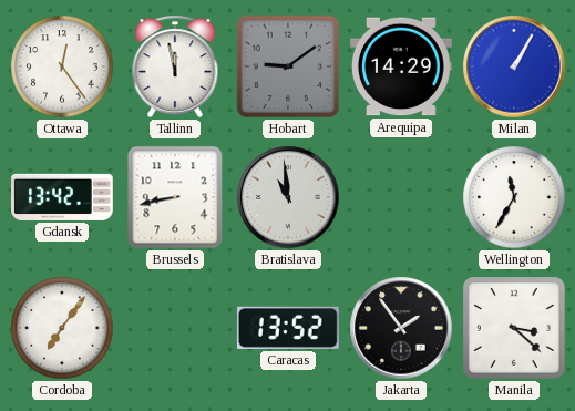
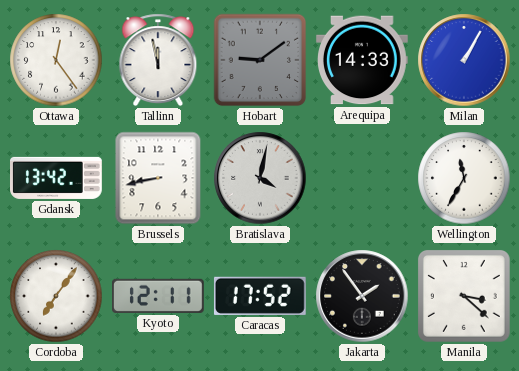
Arequipa: 14:29 -> 14:33 (363, 60)
Bratislava: 10:59 -> 4:02 (260, 178)
Kyoto: none -> 12:11 (159, 296)
Caracas: 13:52 -> 17:52 (260, 296)
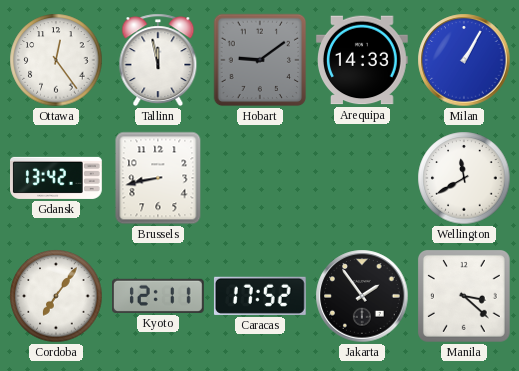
Bratislava: 4:02 -> none (260, 178)
Wellington: 11:35 -> 11:40 (464, 178)
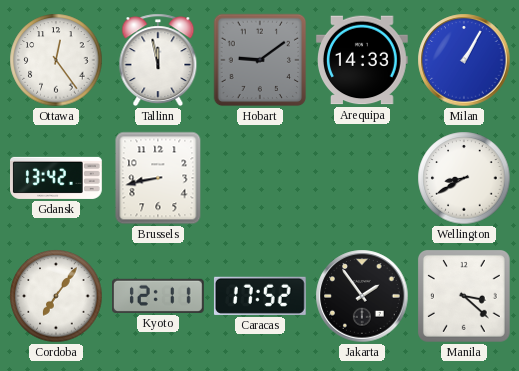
Wellington: 11:40 -> 8:40 (464, 178)
